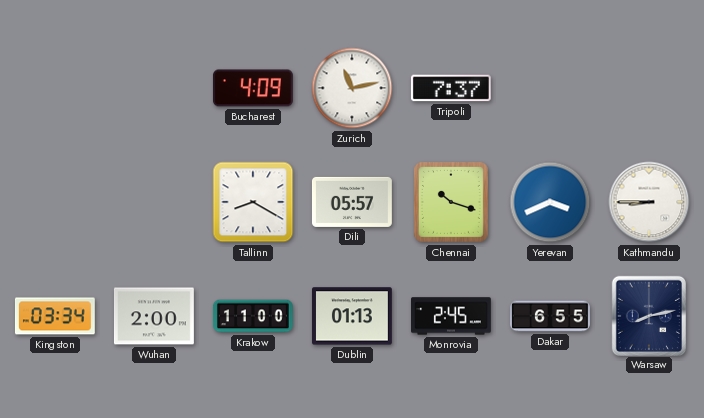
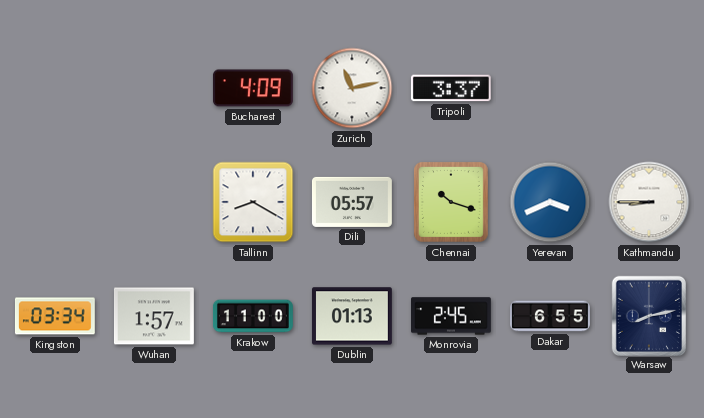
Tripoli: 7:37 -> 3:37 (451, 88)
Wuhan: 2:00 -> 1:57 (154, 316)
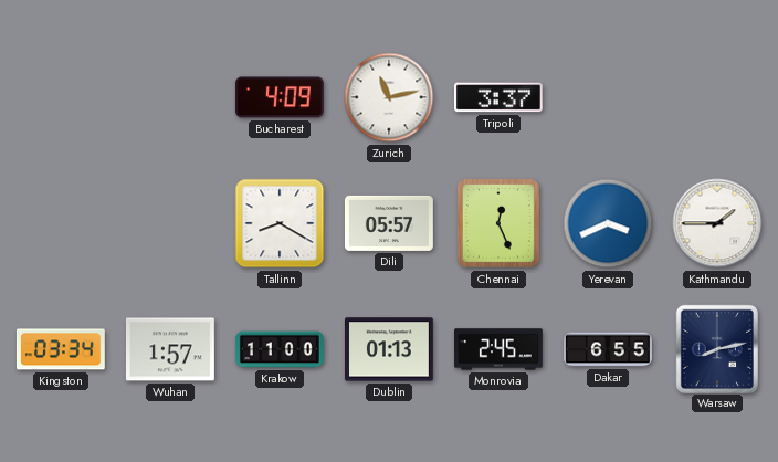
Chennai: 10:18 -> 12:26 (498, 223)
Kathmandu: 8:45 -> 1:45 (717, 223)
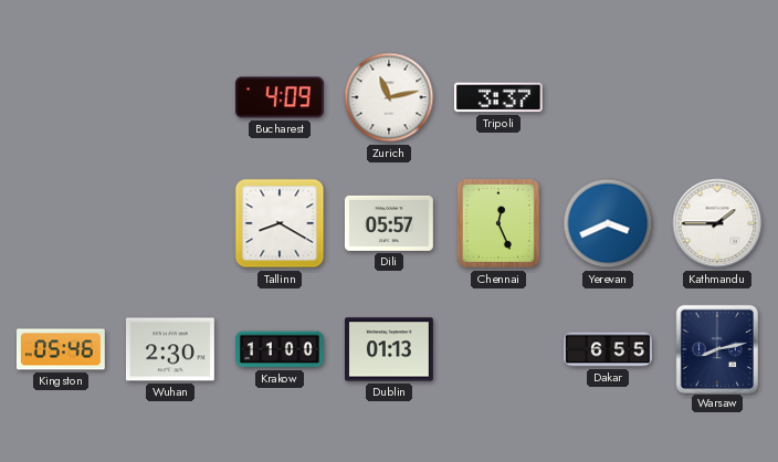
Kingston: 03:34 -> 05:46 (61, 349)
Wuhan: 1:57 -> 2:30 (170, 349)
Monrovia: 2:45 -> none (500, 349)
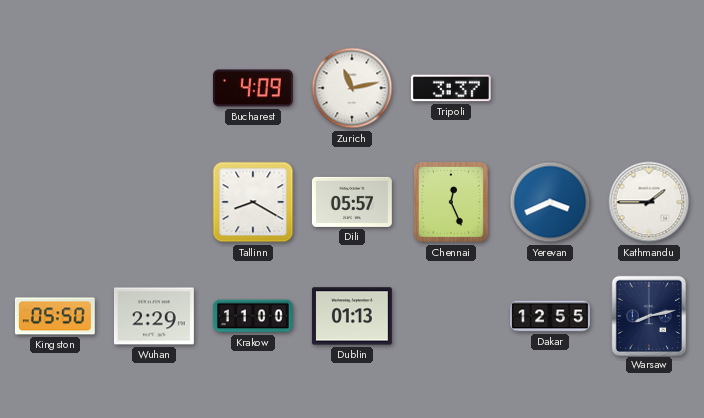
Kingston: 05:46 -> 05:50 (55, 316)
Wuhan: 2:30 -> 2:29 (154, 316)
Dakar: 6:55 -> 12:55 (551, 316)
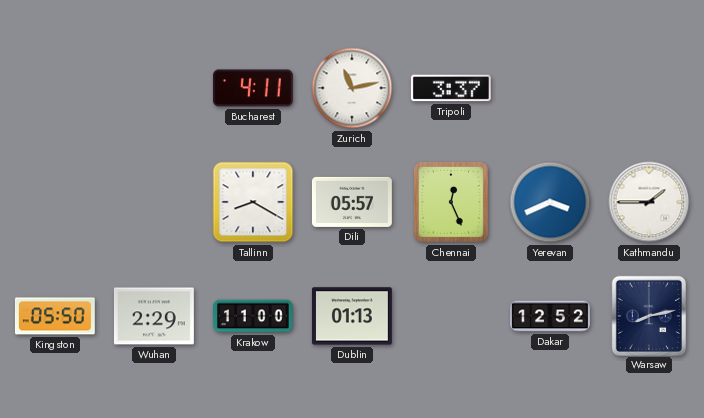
Bucharest: 4:09 -> 4:11 (253, 88)
Dakar: 12:55 -> 12:52 (551, 316)
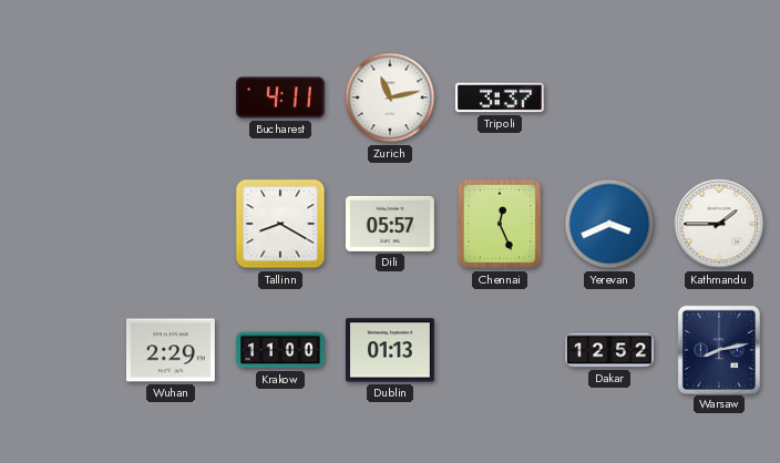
Kingston: 05:50 -> none (55, 316)
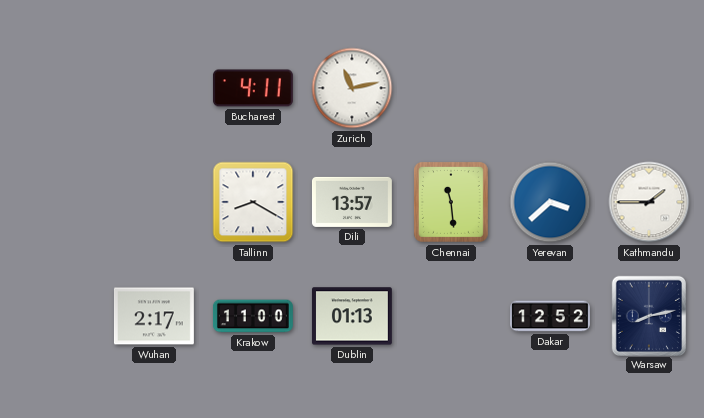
Tripoli: 3:37 -> none (500, 97)
Dili: 05:57 -> 13:57 (352, 202)
Chennai: 12:26 -> 11:29 (451, 202)
Yerevan: 3:41 -> 3:38 (550, 202)
Wuhan: 2:29 -> 2:17 (154, 316)
